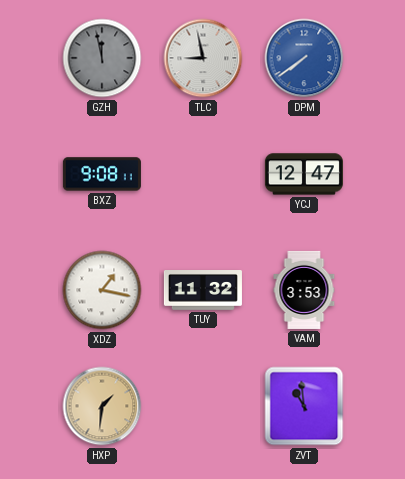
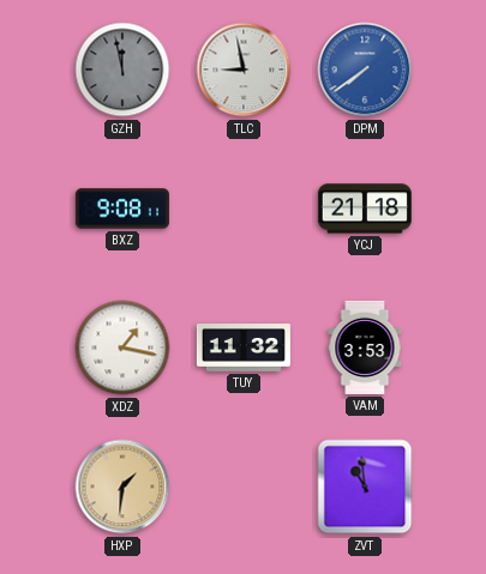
YCJ: 12:47 -> 21:18 (365, 209)
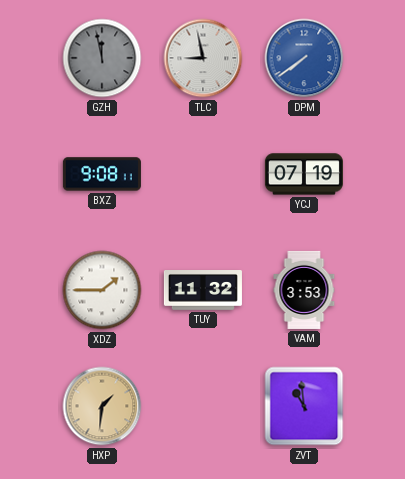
YCJ: 21:18 -> 07:19 (304, 174)
XDZ: 1:17 -> 1:45 (102, 290)
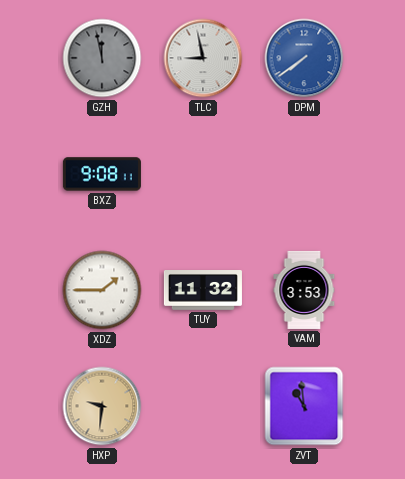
YCJ: 07:19 -> none (304, 174)
HXP: 1:31 -> 9:31 (102, 406)
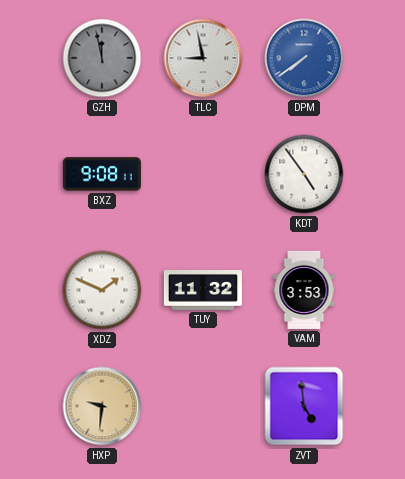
KDT: none -> 4:54 (304, 174)
XDZ: 1:45 -> 1:49 (102, 290)
ZVT: 10:59 -> 4:59 (304, 406)
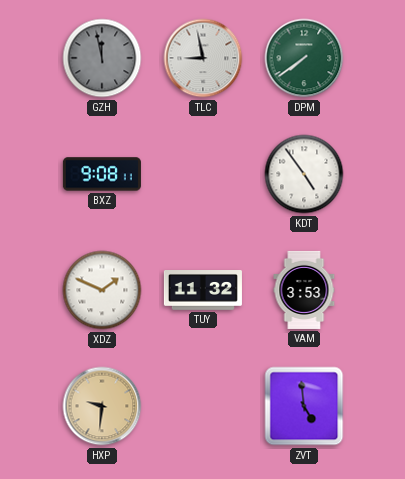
DPM dial: blue -> green (304, 58)
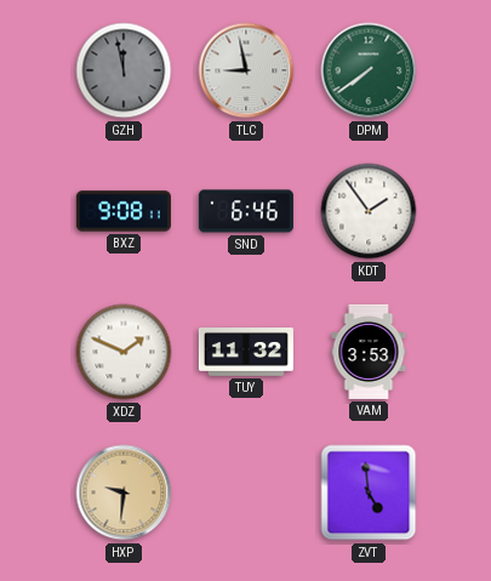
SND: none -> 6:46 (246, 211)
KDT: 4:54 -> 1:54 (369, 211)
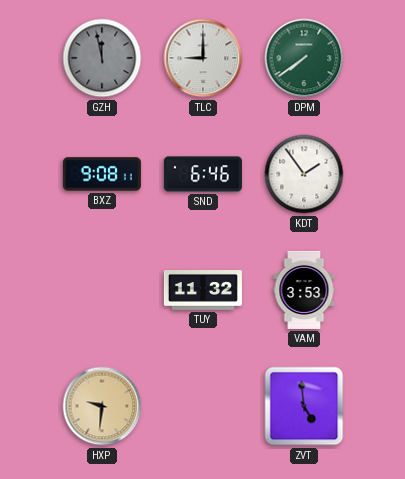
TLC: 8:58 -> 9:00 (203, 58)
XDZ: 1:49 -> none (124, 352)
